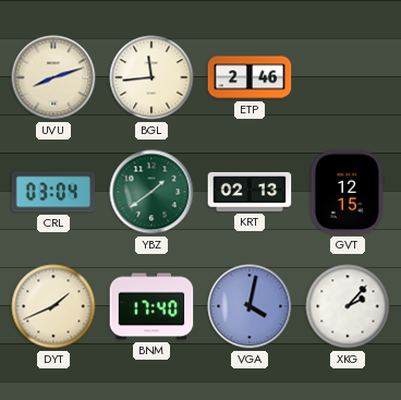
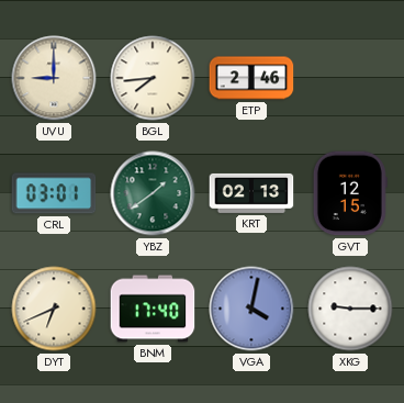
UVU: 8:12 -> 9:00 (54, 78)
BGL: 11:44 -> 7:44 (153, 78)
CRL: 03:04 -> 03:01 (54, 193)
DYT: 1:41 -> 6:41 (54, 309)
XKG: 2:07 -> 9:15 (350, 309)
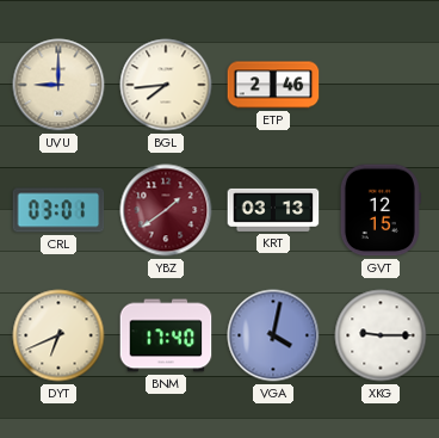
YBZ dial: green -> burgundy (166, 210)
KRT: 02:13 -> 03:13 (273, 210)
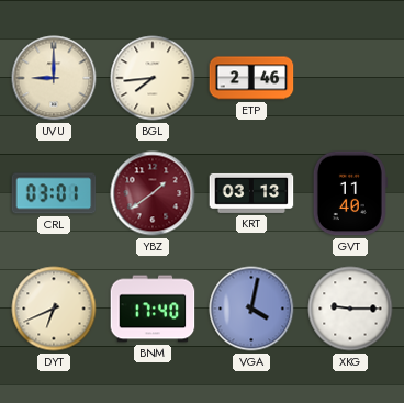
GVT: 12:15 -> 11:40 (350, 193)
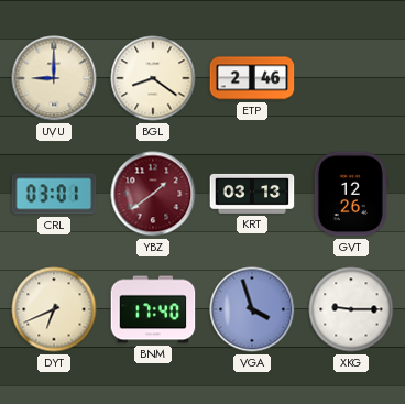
BGL: 7:44 -> 8:21 (153, 78)
GVT: 11:40 -> 12:26 (351, 194)
VGA: 4:02 -> 3:57 (252, 309)
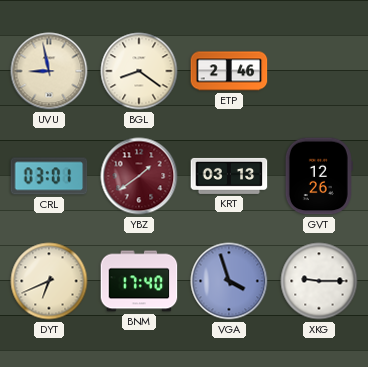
UVU: 9:00 -> 8:58 (49, 71)
